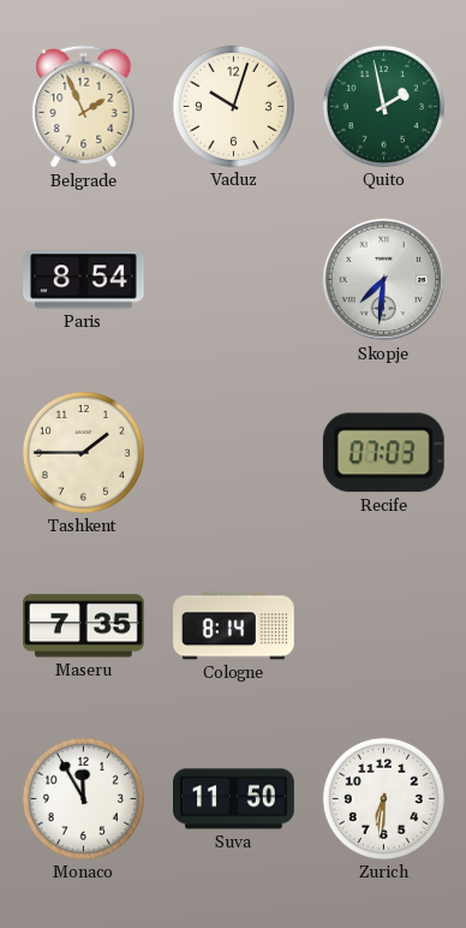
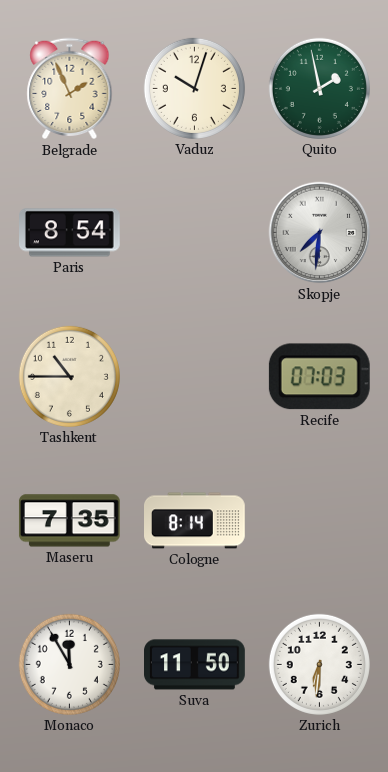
Tashkent: 1:45 -> 10:45 (69, 376)
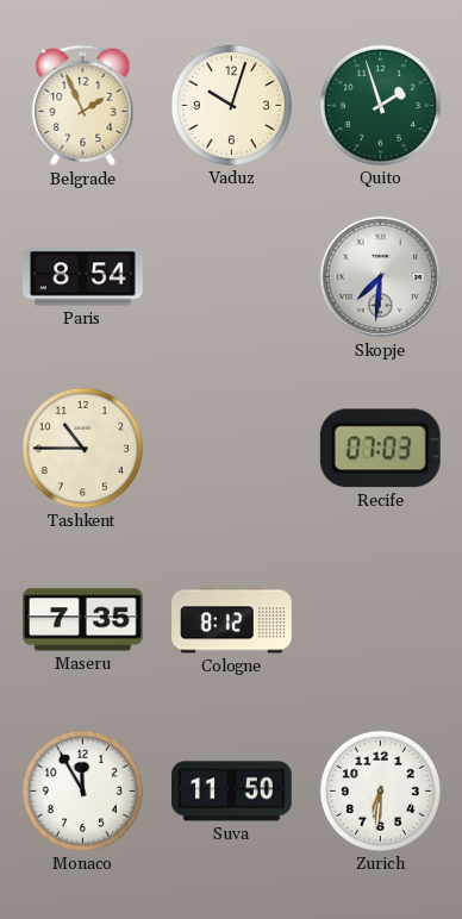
Quito: 1:58 -> 1:57 (380, 105)
Cologne: 8:14 -> 8:12 (232, 620)
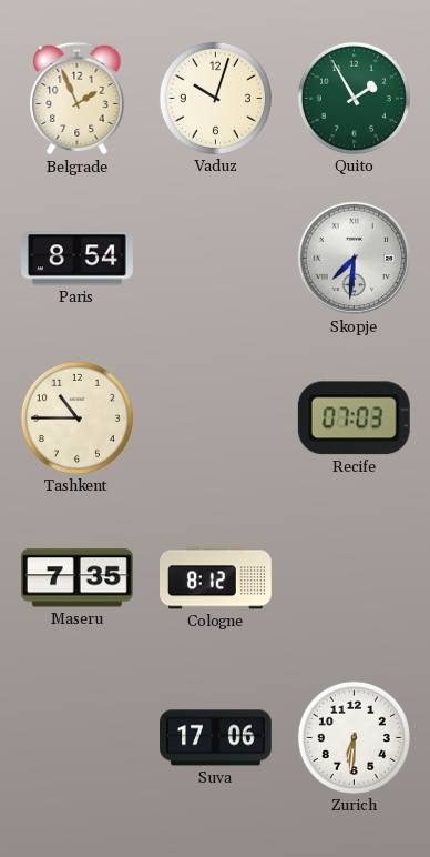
Quito: 1:57 -> 1:55 (354, 98)
Monaco: 11:55 -> none (82, 790)
Suva: 11:50 -> 17:06 (216, 738)
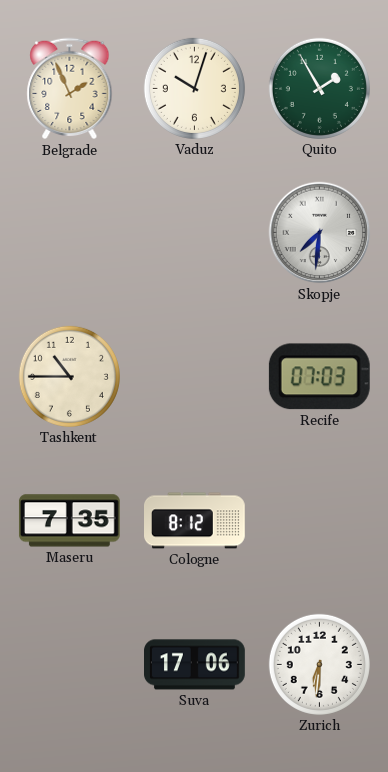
Paris: 8:54 -> none (78, 259)
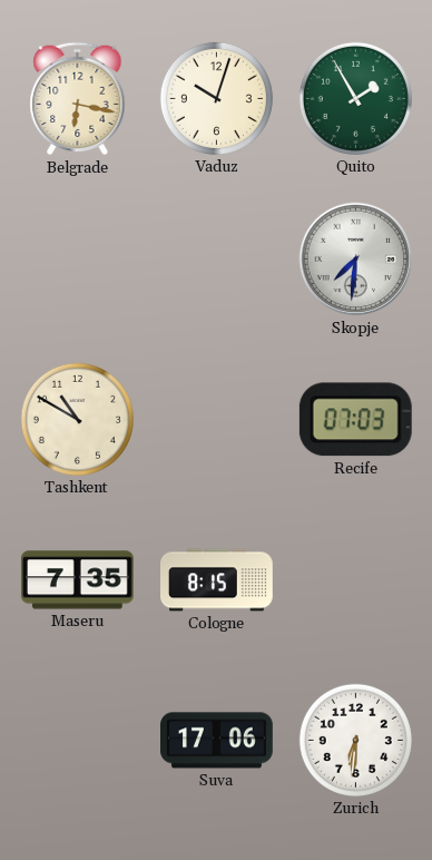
Belgrade: 1:56 -> 6:17 (78, 99)
Tashkent: 10:45 -> 10:50 (77, 419)
Cologne: 8:12 -> 8:15 (217, 580)
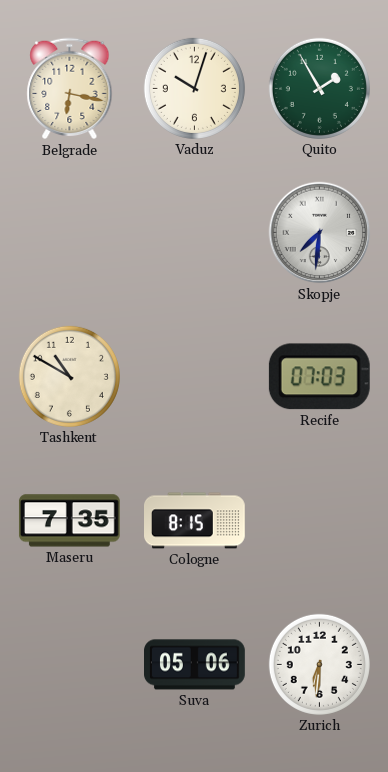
Suva: 17:06 -> 05:06 (195, 665)
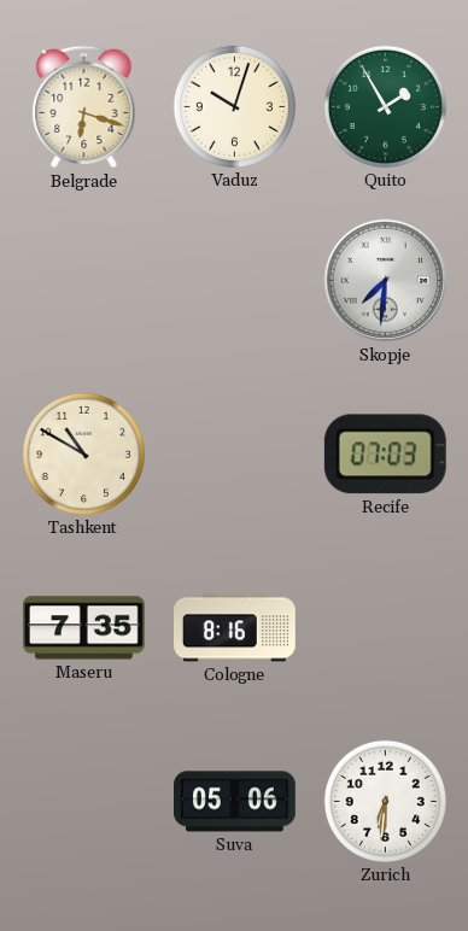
Belgrade: 6:17 -> 6:18 (84, 107)
Cologne: 8:15 -> 8:16 (235, 628)
